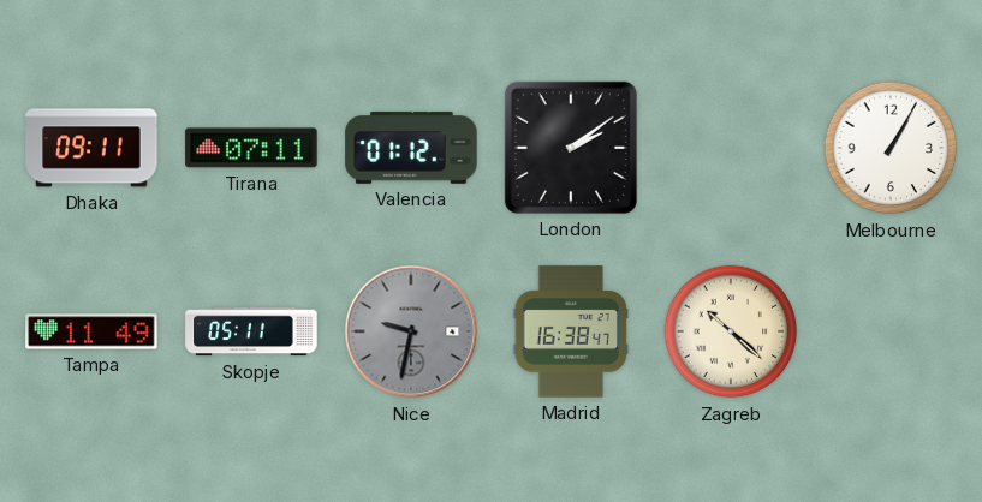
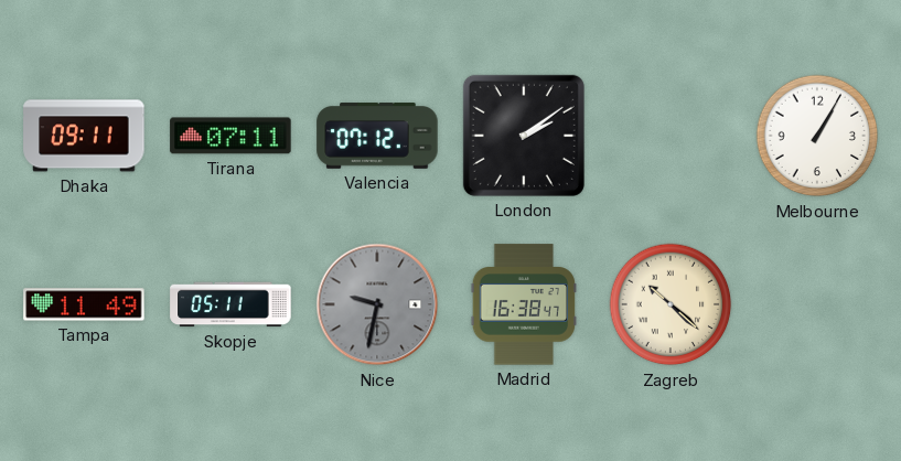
Valencia: 01:12 -> 07:12 (377, 136)
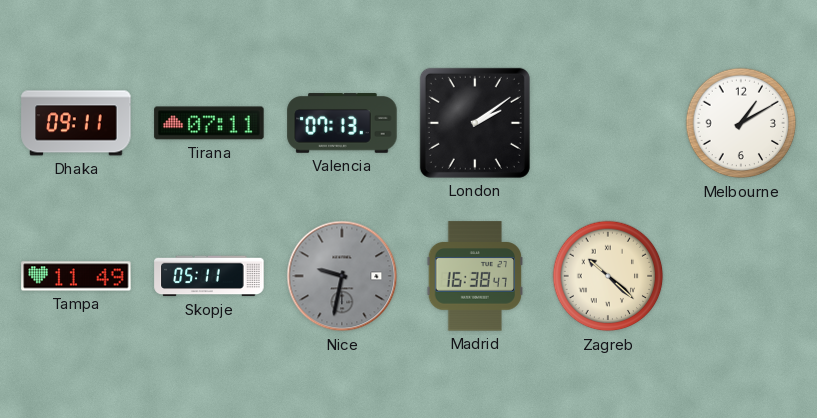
Valencia: 07:12 -> 07:13 (342, 123)
Melbourne: 1:05 -> 1:10 (741, 123)
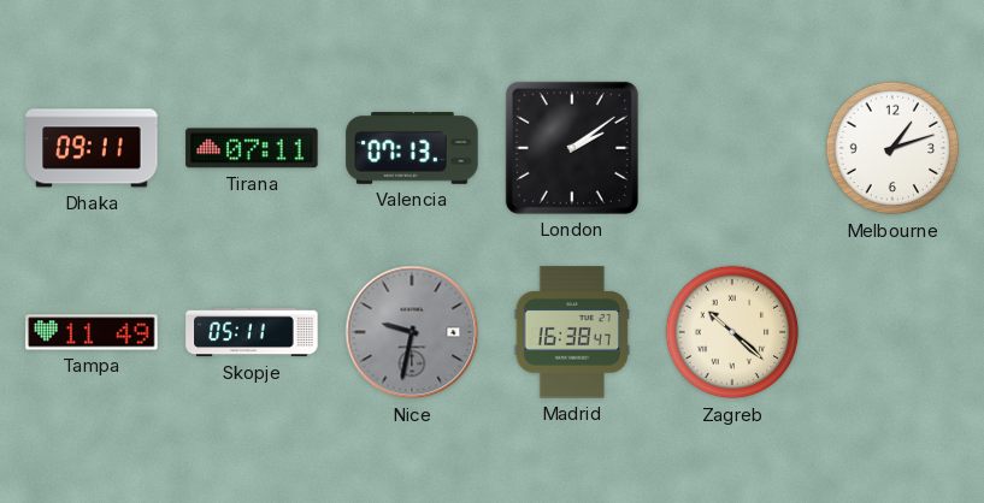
Melbourne: 1:10 -> 1:12 (892, 148)
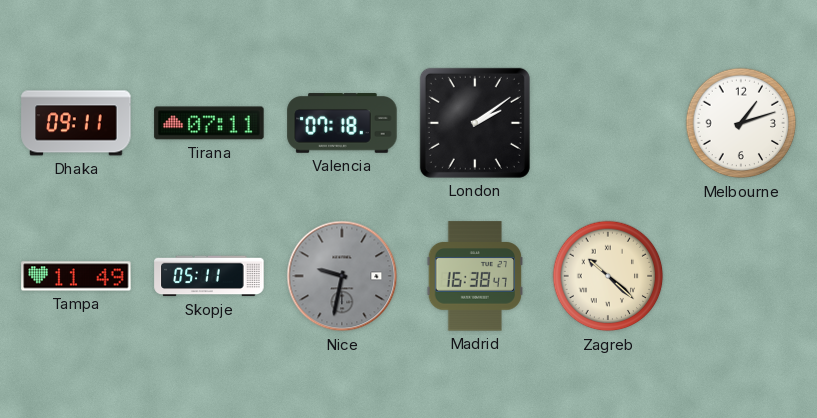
Valencia: 07:13 -> 07:18 (342, 123)
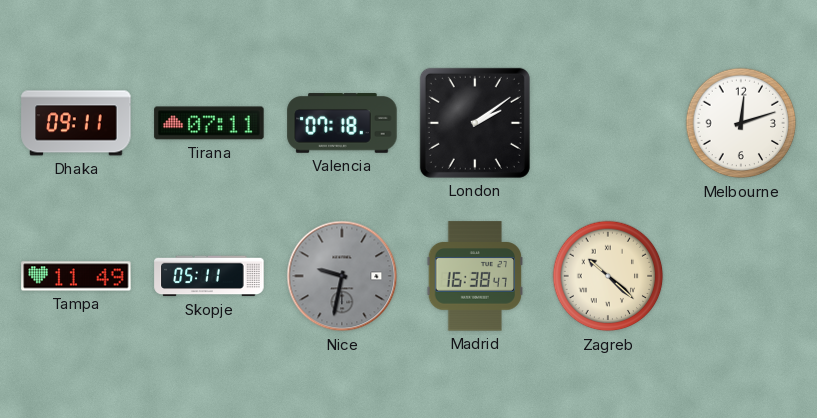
Melbourne: 1:12 -> 12:12 (741, 123)
